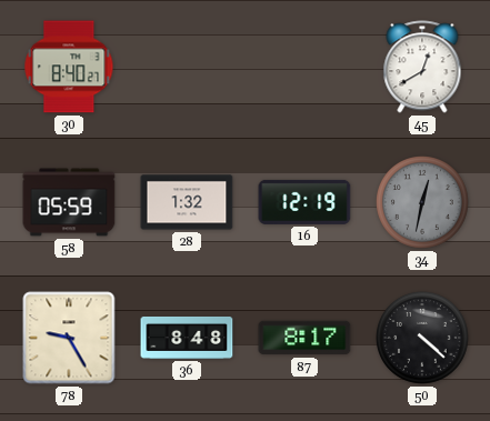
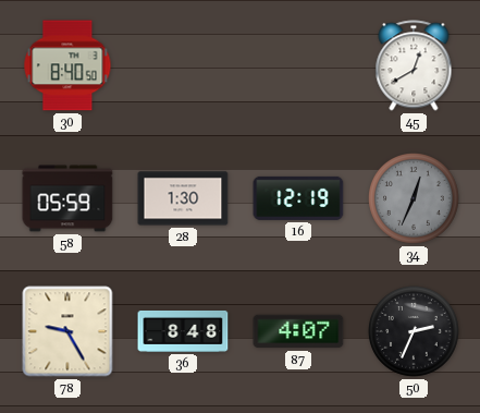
30: 8:40:27 -> 8:40:50 (67, 65)
28: 1:32 -> 1:30 (183, 198)
34: 12:32 -> 12:34 (415, 199)
87: 8:17 -> 4:07 (298, 331)
50: 4:22 -> 2:34 (415, 332)
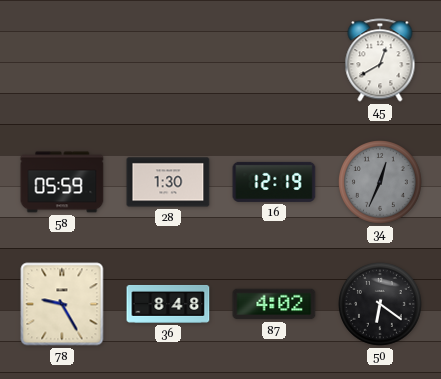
30: 8:40 -> none (67, 65)
87: 4:07 -> 4:02 (274, 304)
50: 2:34 -> 6:21 (381, 305)
